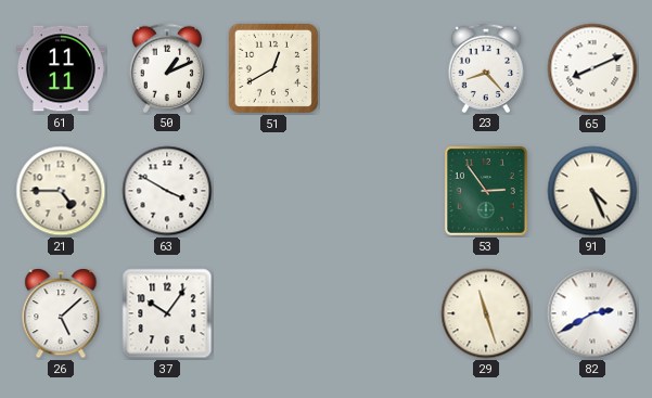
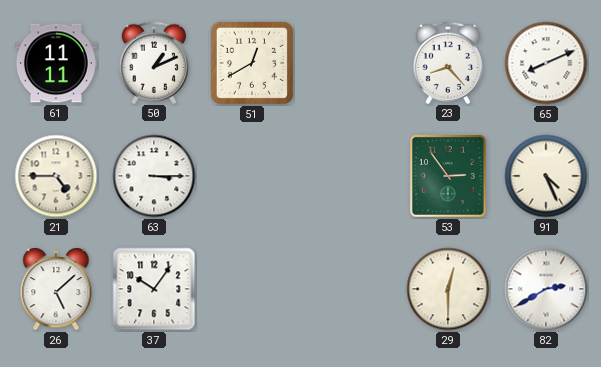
63: 3:50 -> 3:15 (154, 176)
29: 11:27 -> 12:30 (448, 289)
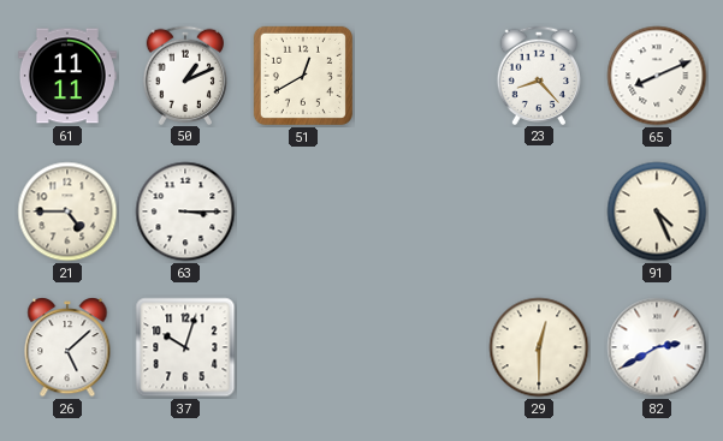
53: 2:54 -> none (448, 176)
37: 10:06 -> 10:03 (185, 347)
